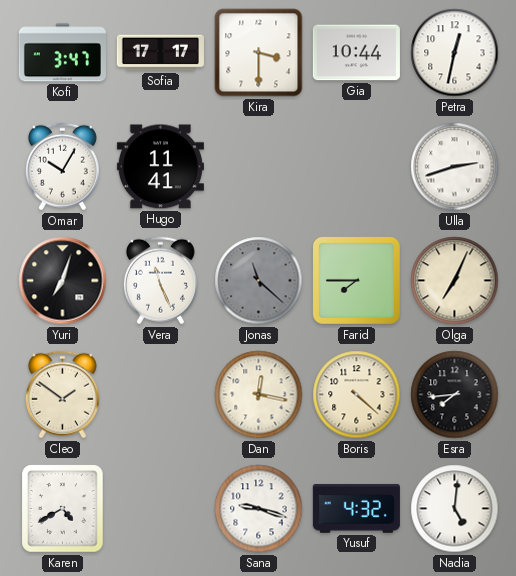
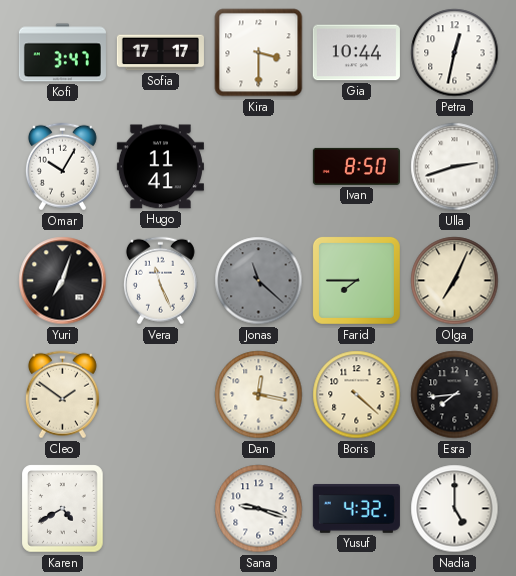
Ivan: none -> 8:50 (356, 166)
Nadia: 5:01 -> 5:00 (455, 509)
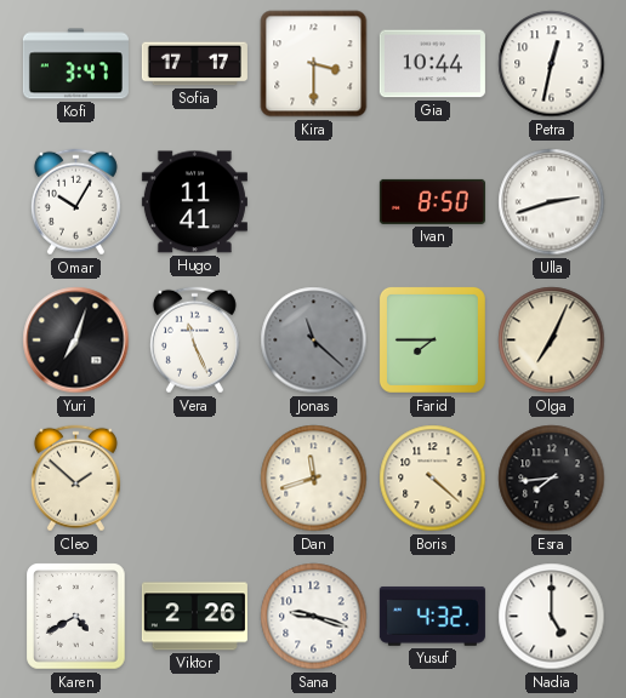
Cleo: 1:51 -> 1:52 (75, 479)
Dan: 12:17 -> 11:42 (314, 479)
Viktor: none -> 2:26 (194, 617)
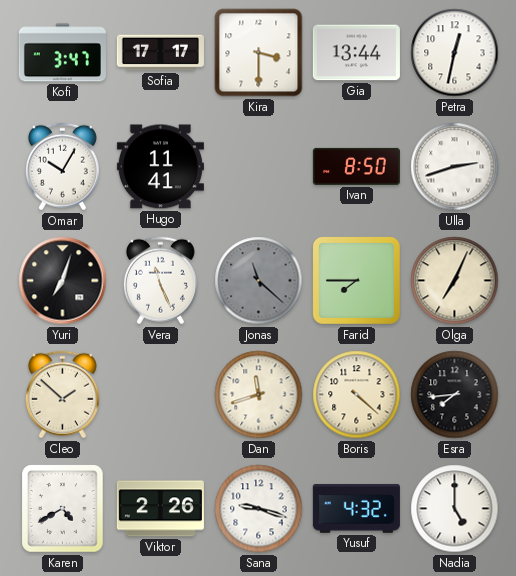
Gia: 10:44 -> 13:44 (356, 53)
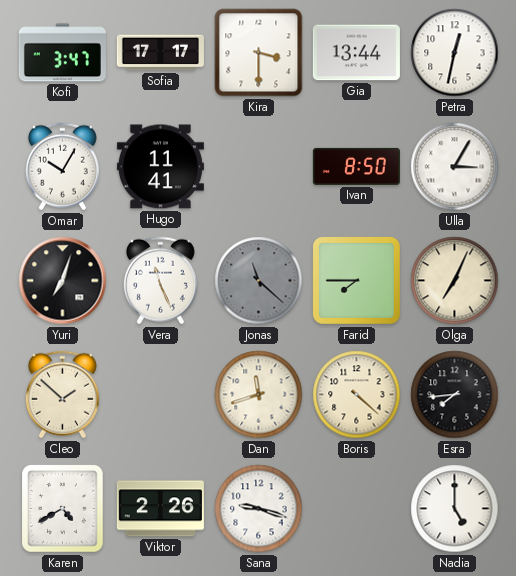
Ulla: 2:42 -> 3:05 (455, 167)
Yusuf: 4:32 -> none (356, 508)
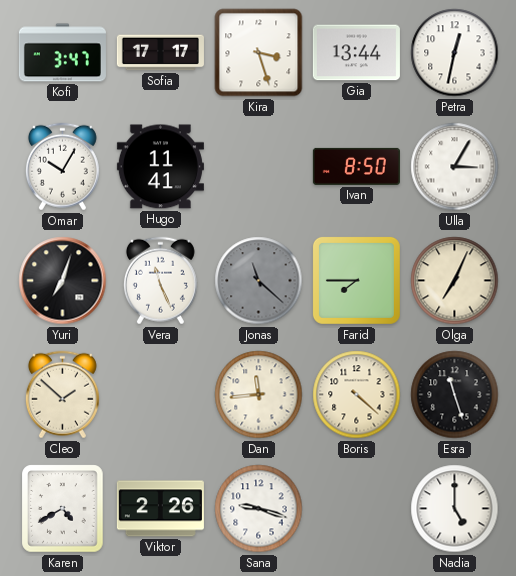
Kira: 3:30 -> 3:27 (259, 53)
Dan: 11:42 -> 11:44 (259, 395)
Esra: 7:44 -> 11:27 (455, 395)
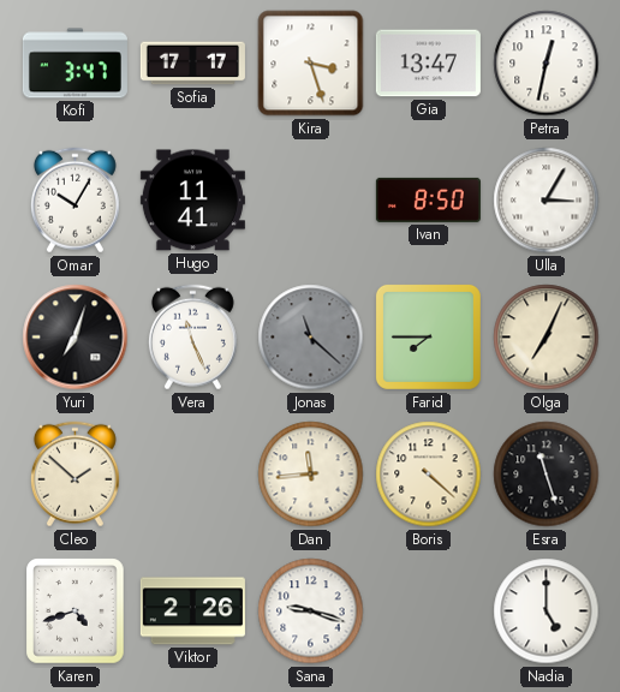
Gia: 13:44 -> 13:47 (428, 64)
Karen: 4:40 -> 4:42 (76, 612)
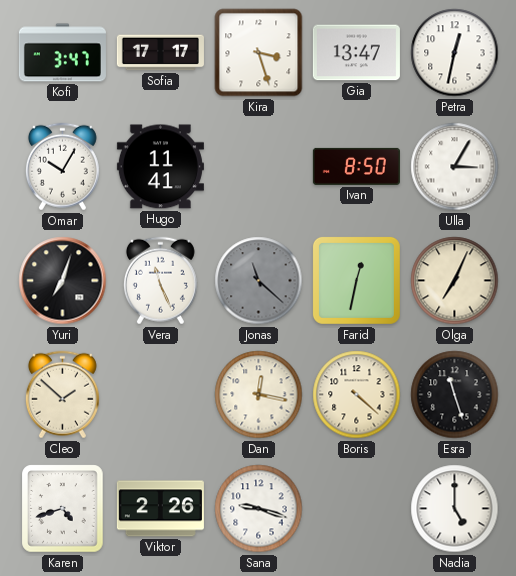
Farid: 7:45 -> 12:32 (356, 280)
Dan: 11:44 -> 12:17 (259, 395)
